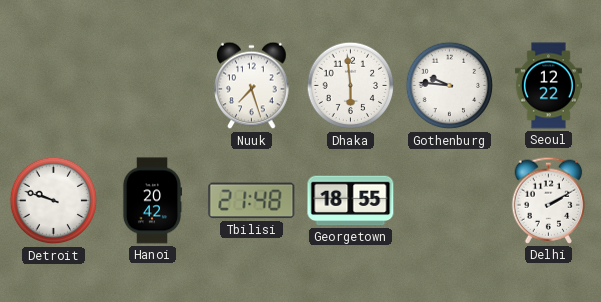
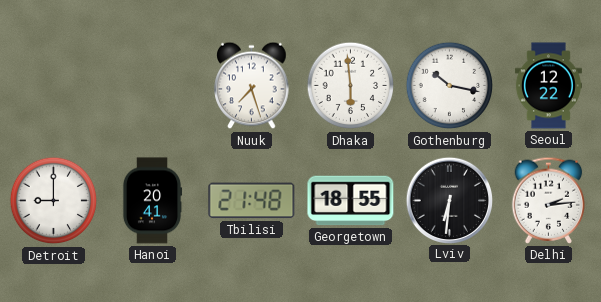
Gothenburg: 9:46 -> 10:17 (450, 86)
Detroit: 9:48 -> 9:00 (54, 201)
Hanoi: 20:42 -> 20:41 (152, 201)
Lviv: none -> 6:31 (449, 200)
Delhi: 2:10 -> 2:14 (549, 200)
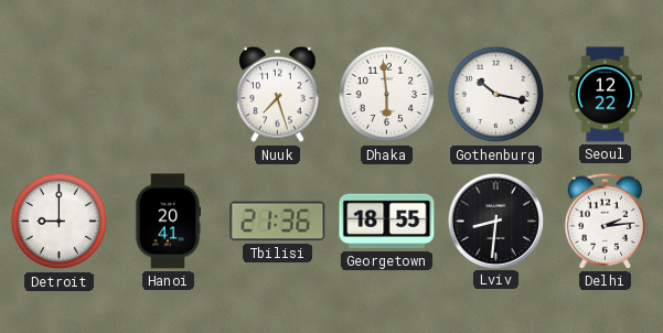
Tbilisi: 21:48 -> 21:36 (278, 222)
Lviv: 6:31 -> 8:31 (495, 221)
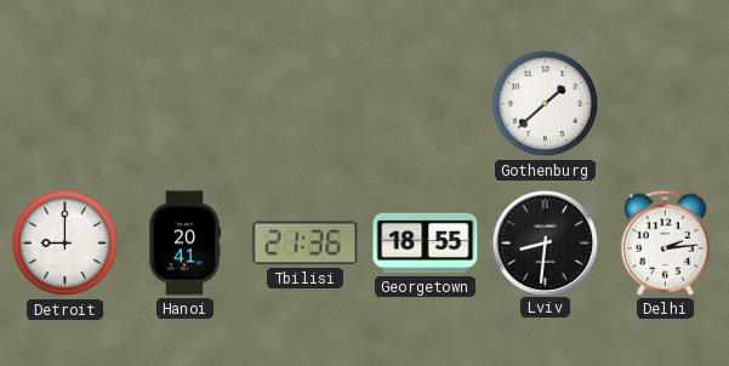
Nuuk: 7:27 -> none (278, 95)
Dhaka: 5:59 -> none (387, 95)
Gothenburg: 10:17 -> 1:38 (546, 104)
Seoul: 12:22 -> none (605, 95)
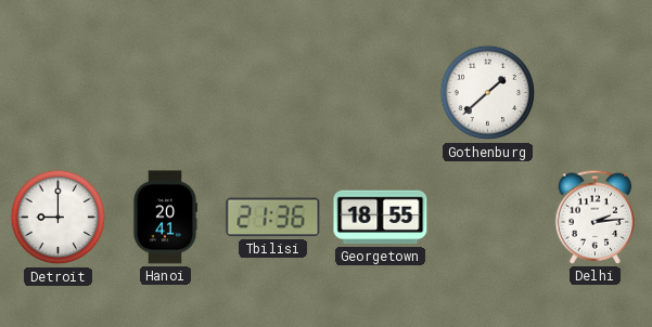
Lviv: 8:31 -> none (545, 242)
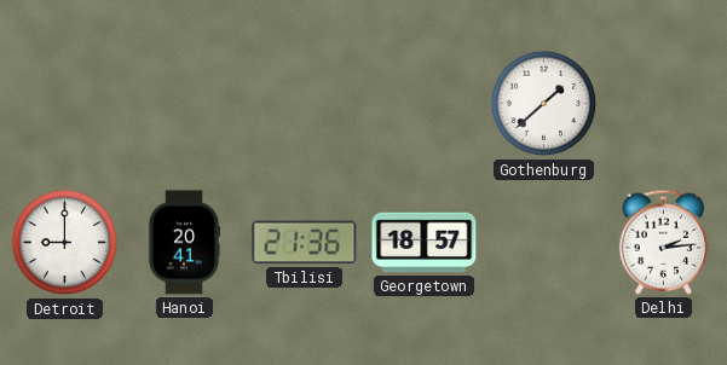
Georgetown: 18:55 -> 18:57 (425, 243)
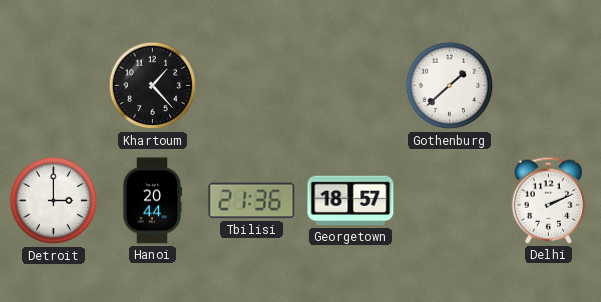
Khartoum: none -> 1:23 (153, 86)
Detroit: 9:00 -> 3:00 (54, 201)
Hanoi: 20:41 -> 20:44 (152, 201)
Delhi: 2:14 -> 2:11 (549, 200)
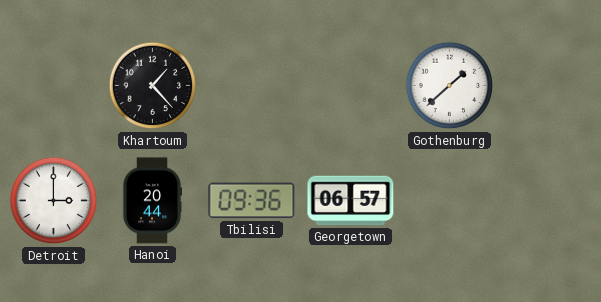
Tbilisi: 21:36 -> 09:36 (252, 201)
Georgetown: 18:57 -> 06:57 (351, 201)
Delhi: 2:11 -> none (549, 200)
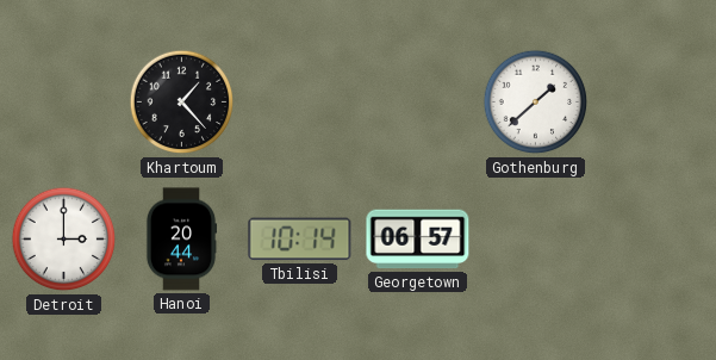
Tbilisi: 09:36 -> 10:14 (300, 240)
